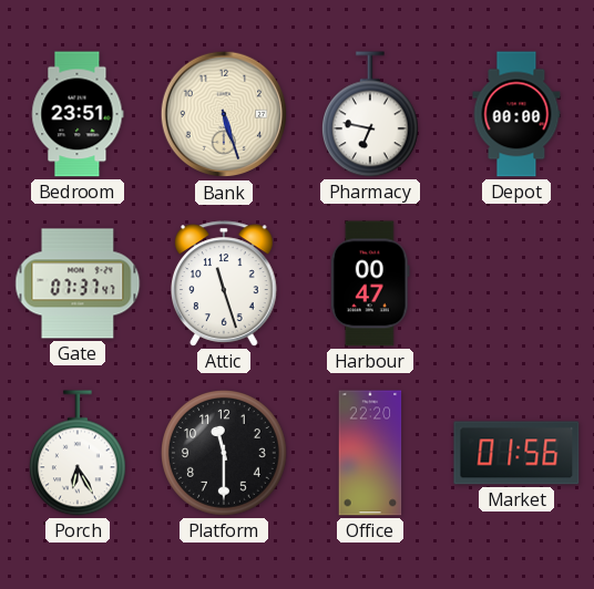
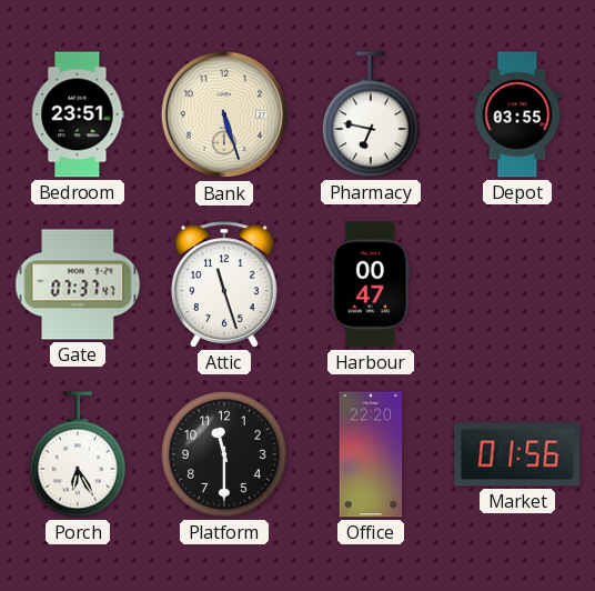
Depot: 00:00 -> 03:55 (517, 114)
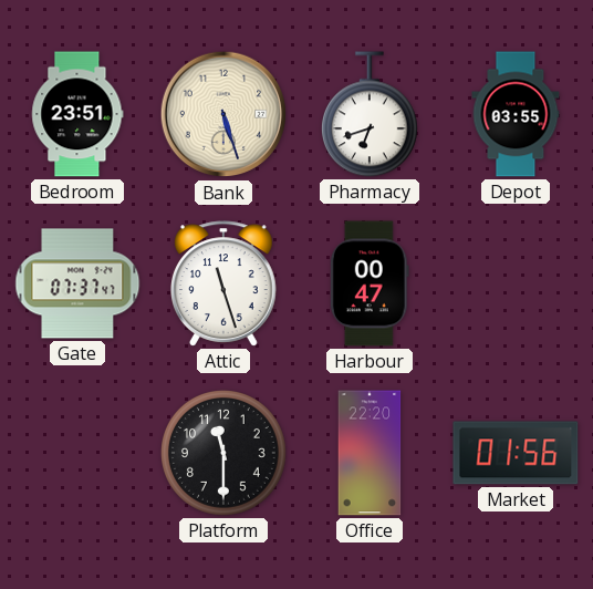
Pharmacy: 6:47 -> 6:42 (370, 114)
Porch: 6:25 -> none (78, 454)
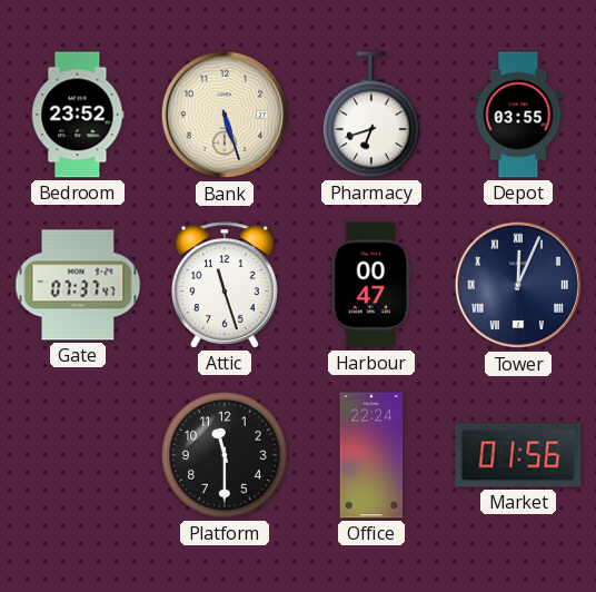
Bedroom: 23:51 -> 23:52 (78, 115)
Tower: none -> 12:04 (518, 285)
Office: 22:20 -> 22:24 (371, 455)
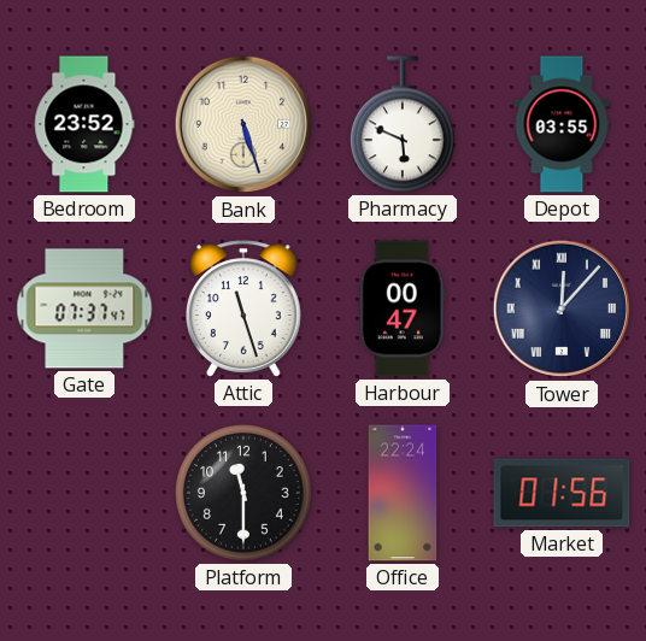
Pharmacy: 6:42 -> 5:49 (403, 124)
Tower: 12:04 -> 12:07 (562, 308)
